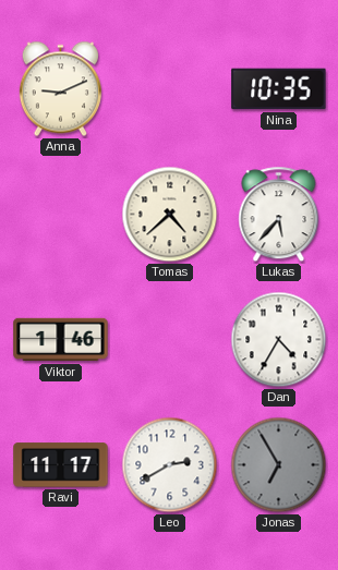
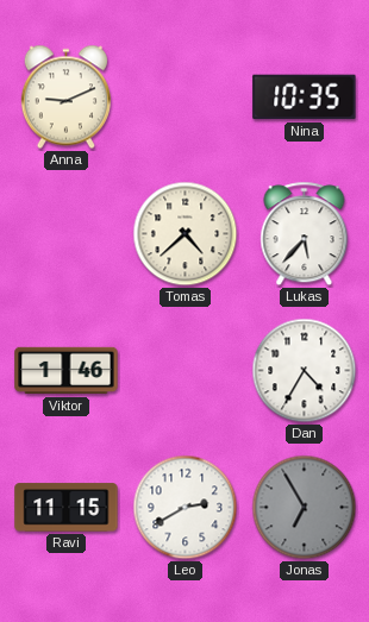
Ravi: 11:17 -> 11:15 (67, 508)
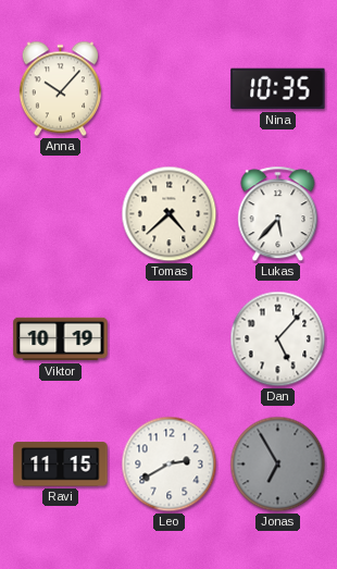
Anna: 9:11 -> 10:07 (60, 89)
Viktor: 1:46 -> 10:19 (61, 339)
Dan: 4:35 -> 5:07 (278, 339)
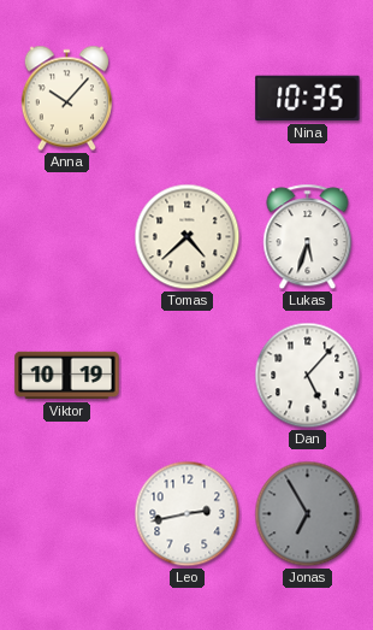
Lukas: 5:37 -> 5:33 (308, 237)
Ravi: 11:15 -> none (61, 465)
Leo: 2:40 -> 2:43 (188, 514)
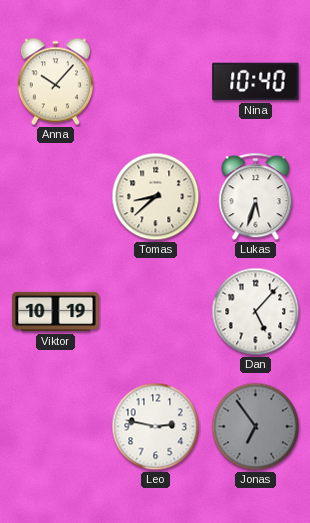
Nina: 10:35 -> 10:40 (256, 82)
Tomas: 4:38 -> 8:38 (156, 197)
Leo: 2:43 -> 2:47 (156, 427)
Jonas: 6:55 -> 6:54 (256, 427)
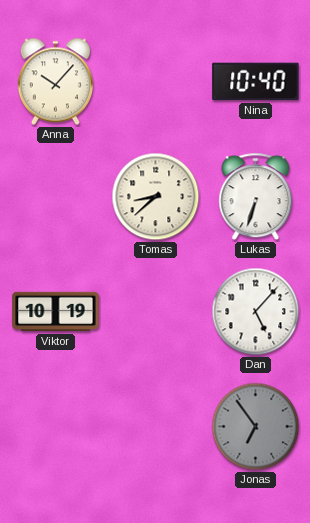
Lukas: 5:33 -> 6:33 (256, 197)
Leo: 2:47 -> none (156, 427)
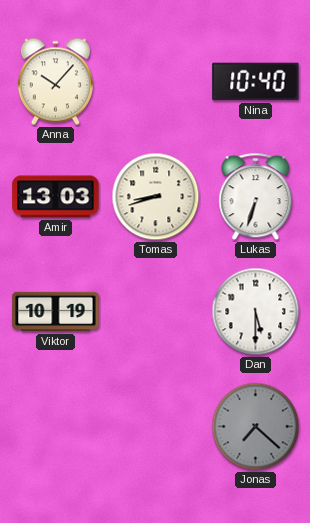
Amir: none -> 13:03 (56, 197)
Tomas: 8:38 -> 8:42 (156, 197)
Dan: 5:07 -> 5:30 (256, 312)
Jonas: 6:54 -> 7:22 (256, 427)
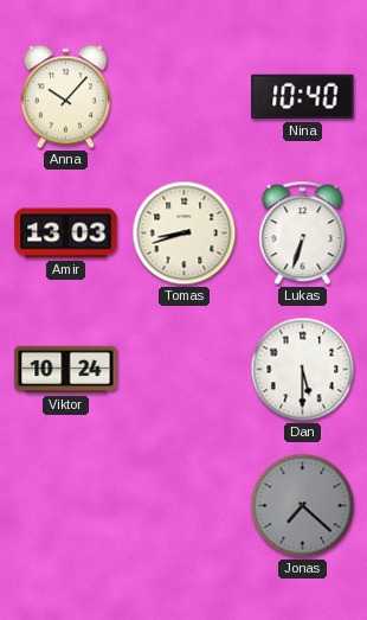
Viktor: 10:19 -> 10:24 (66, 370)
